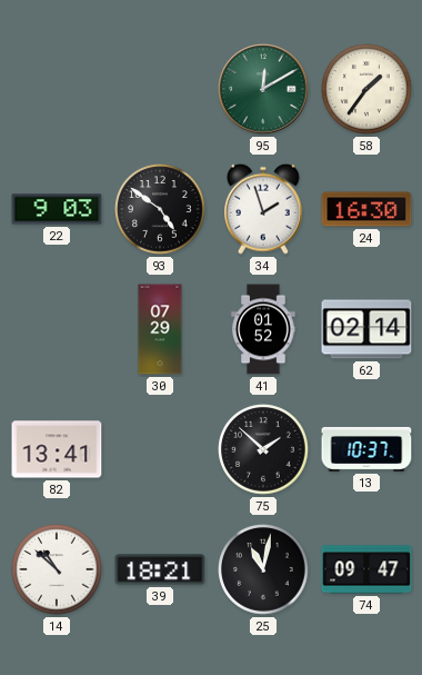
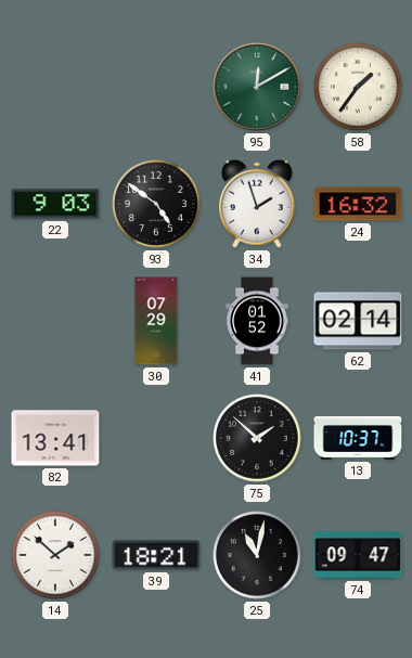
24: 16:30 -> 16:32 (358, 204)
14: 10:52 -> 1:52 (55, 555)
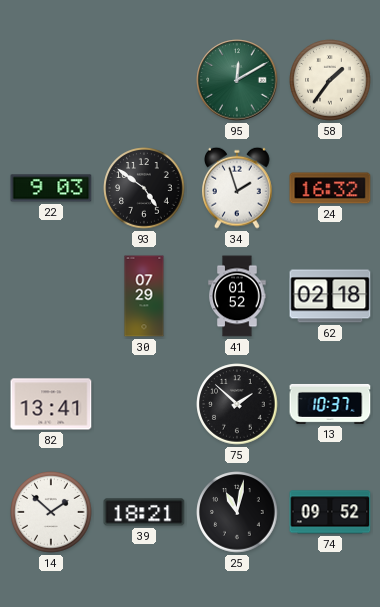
62: 02:14 -> 02:18 (330, 296)
74: 09:47 -> 09:52 (330, 512)
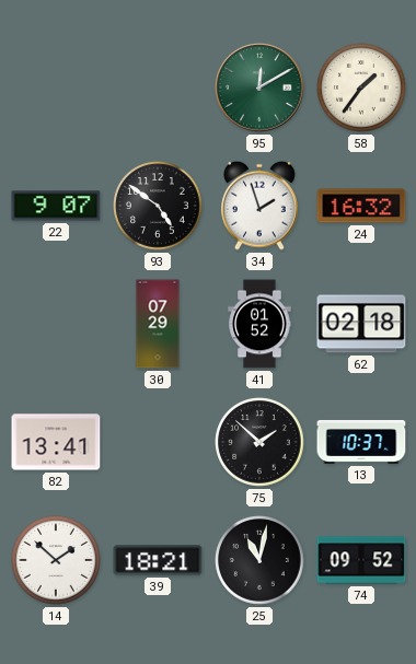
22: 9:03 -> 9:07 (56, 206)
